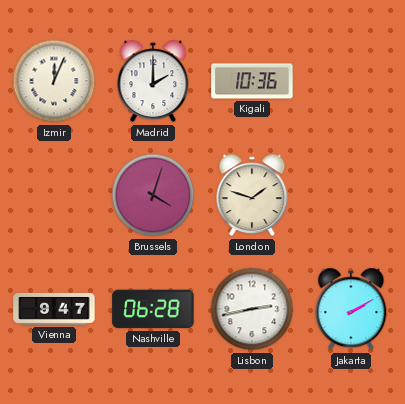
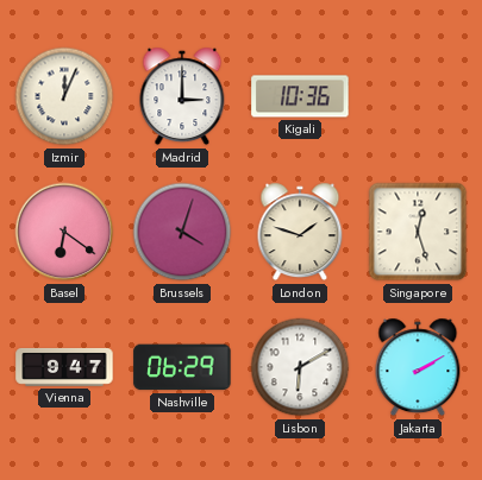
Madrid: 2:00 -> 3:00 (182, 96)
Basel: none -> 6:21 (64, 232)
Singapore: none -> 12:27 (418, 232)
Nashville: 06:28 -> 06:29 (182, 367)
Lisbon: 2:43 -> 6:10 (300, 367)
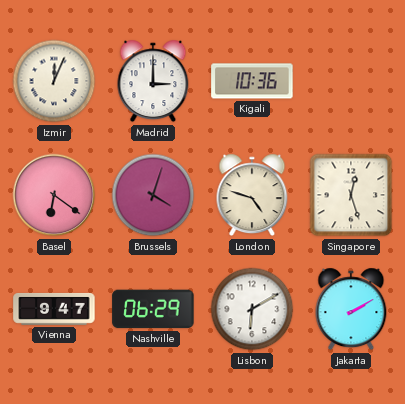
London: 1:48 -> 4:48 (252, 195)
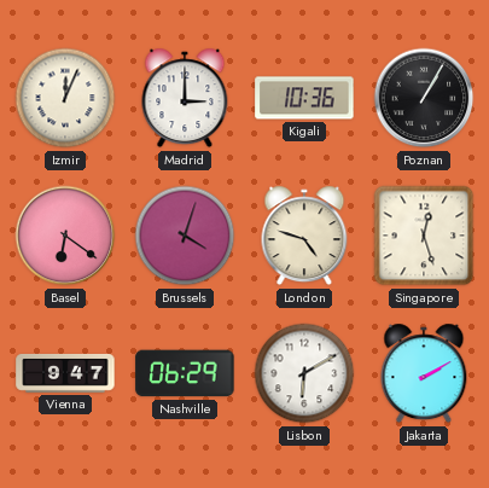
Poznan: none -> 1:05 (424, 98)
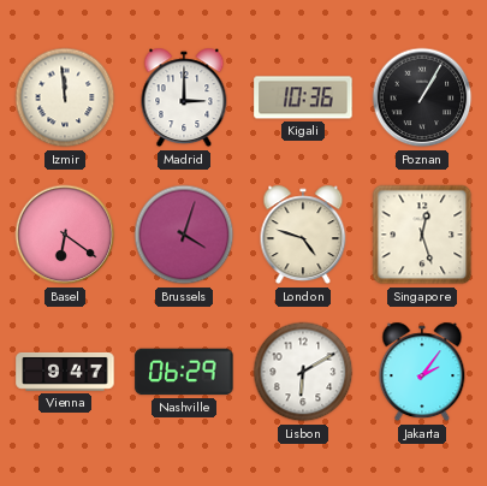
Izmir: 12:04 -> 11:59 (65, 97)
Jakarta: 2:10 -> 2:06 (422, 372)
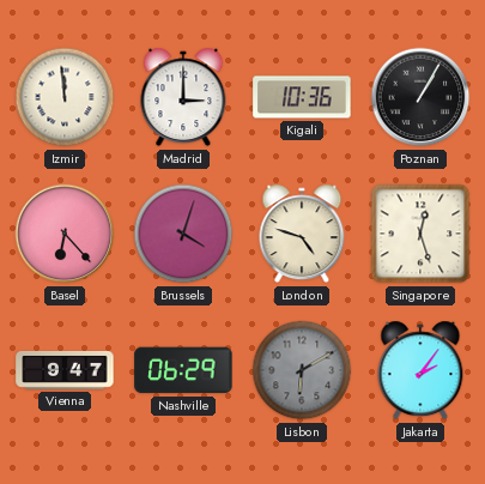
Basel: 6:21 -> 6:23 (65, 234)
Lisbon dial: white -> grey (302, 370)
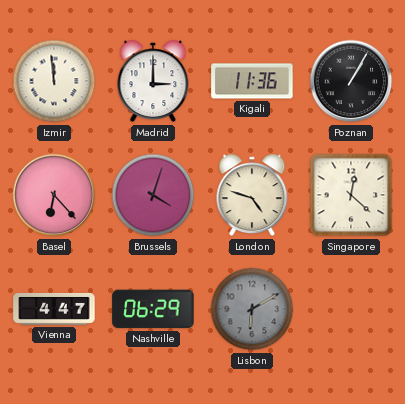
Kigali: 10:36 -> 11:36 (252, 81)
Singapore: 12:27 -> 12:22 (351, 195)
Vienna: 9:47 -> 4:47 (54, 309)
Jakarta: 2:06 -> none (420, 370)
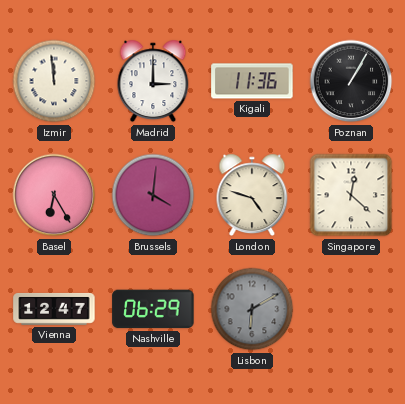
Basel: 6:23 -> 6:25 (54, 195)
Brussels: 4:03 -> 4:01 (153, 195)
Vienna: 4:47 -> 12:47 (54, 309)
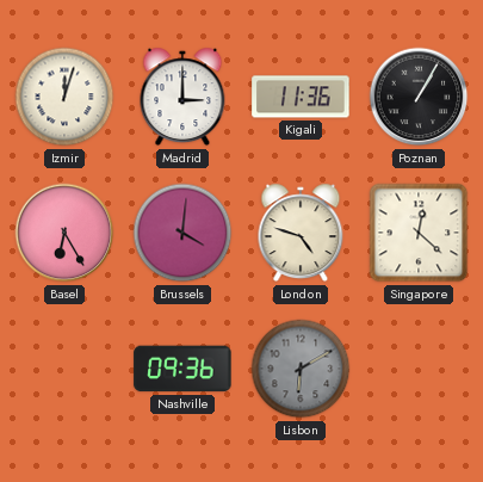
Izmir: 11:59 -> 12:03 (64, 97)
Vienna: 12:47 -> none (54, 309)
Nashville: 06:29 -> 09:36 (182, 369)
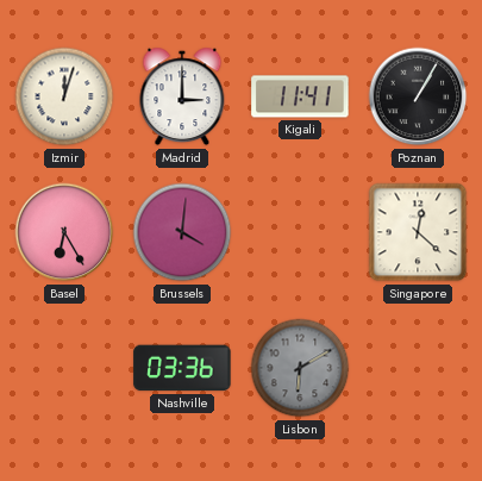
Kigali: 11:36 -> 11:41 (300, 96)
London: 4:48 -> none (301, 233)
Nashville: 09:36 -> 03:36 (182, 368)
